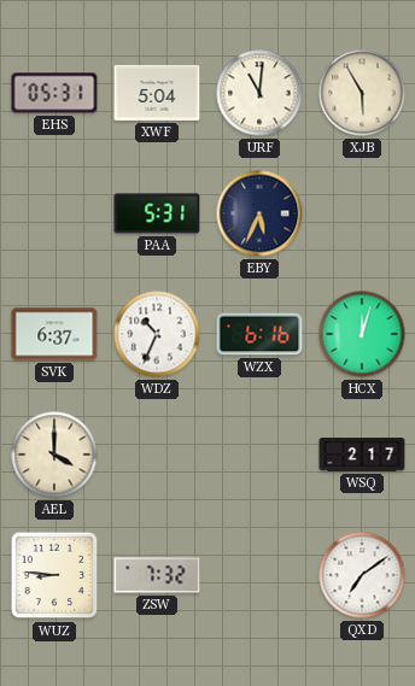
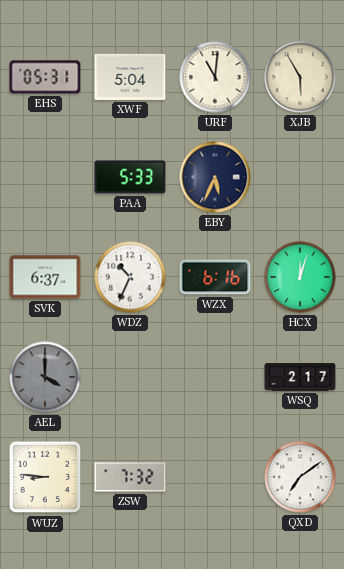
PAA: 5:31 -> 5:33 (130, 177)
AEL dial: cream -> grey (45, 377)
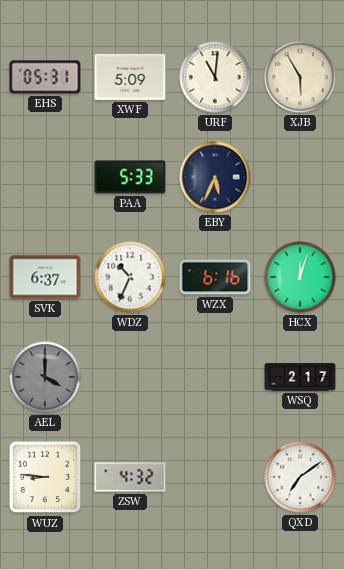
XWF: 5:04 -> 5:09 (130, 77)
ZSW: 7:32 -> 4:32 (130, 477)
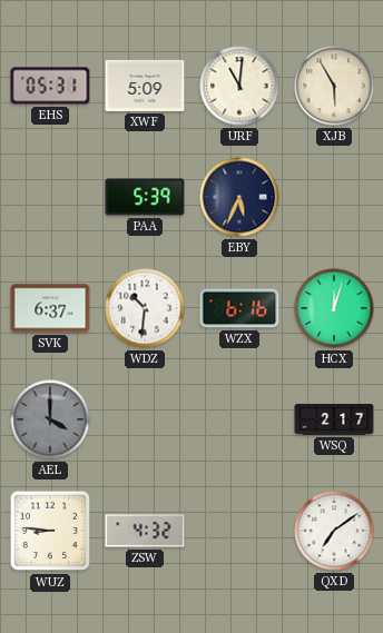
PAA: 5:33 -> 5:39 (145, 197)
WDZ: 10:34 -> 10:31 (145, 308)
